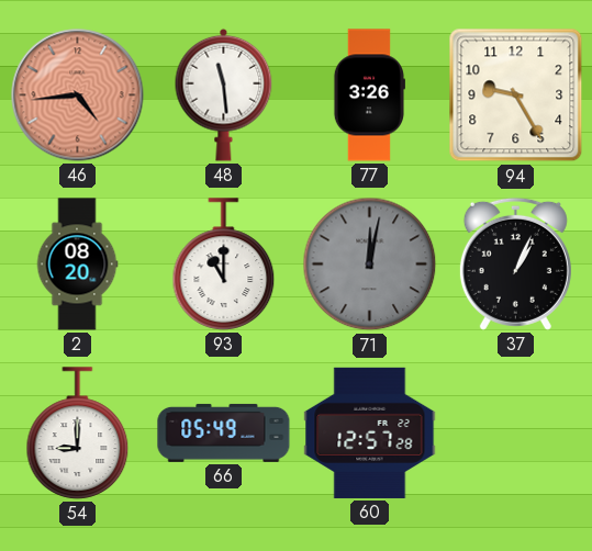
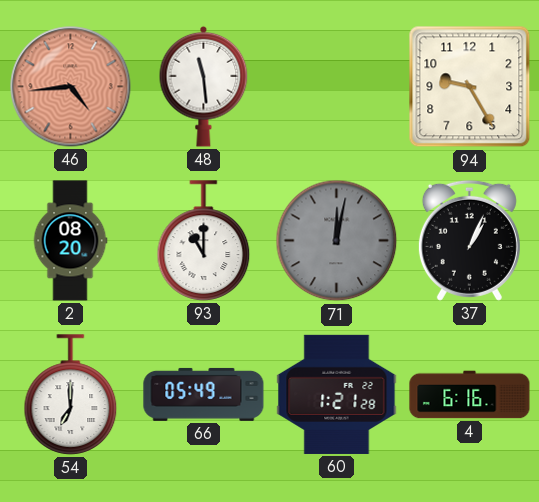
77: 3:26 -> none (369, 95)
54: 9:00 -> 7:00 (71, 395)
60: 12:57 -> 1:21 (337, 394)
4: none -> 6:16 (470, 395)
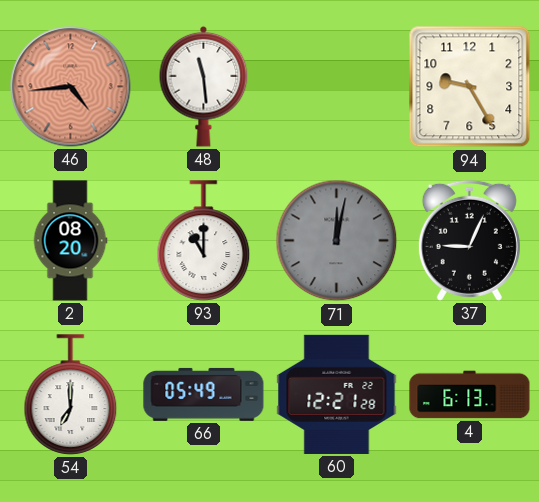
37: 1:04 -> 9:04 (469, 240)
60: 1:21 -> 12:21 (337, 394)
4: 6:16 -> 6:13 (470, 395)
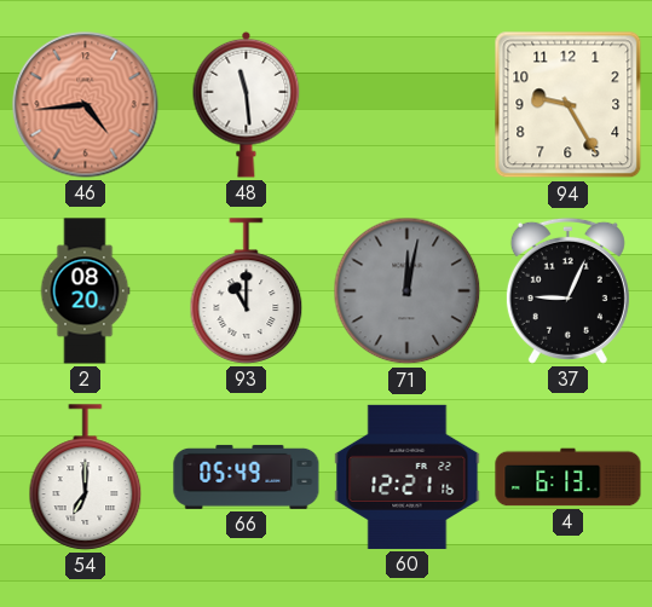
60: 12:21:28 -> 12:21:16 (408, 476)
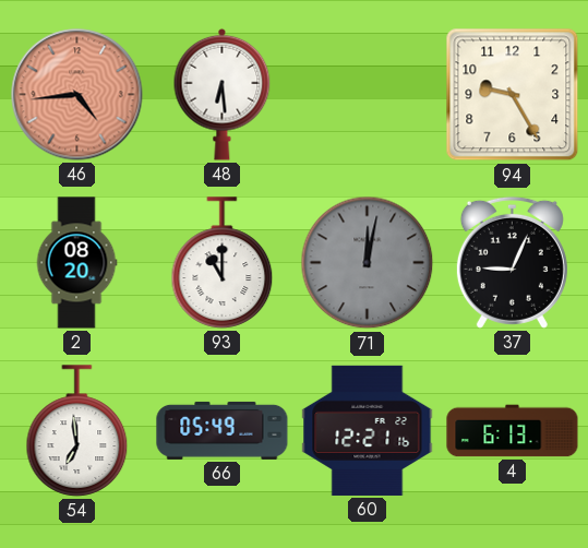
48: 11:29 -> 6:29 (223, 94)
54: 7:00 -> 6:59 (77, 431)
